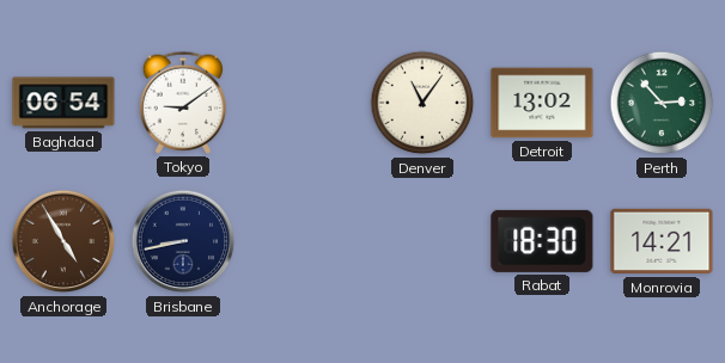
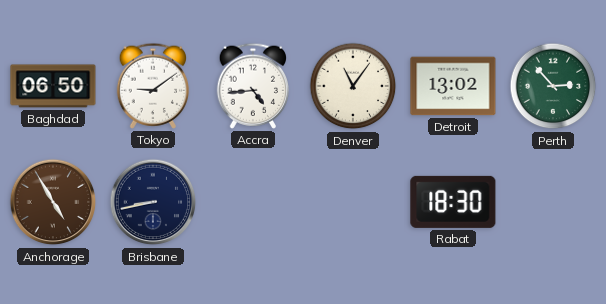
Baghdad: 06:54 -> 06:50 (53, 86)
Accra: none -> 4:44 (253, 86)
Monrovia: 14:21 -> none (662, 241)
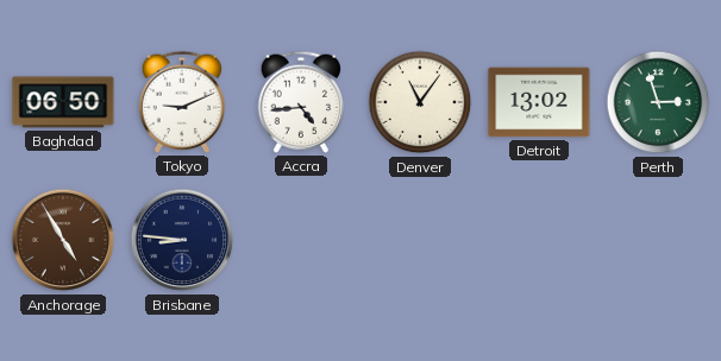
Tokyo: 9:09 -> 9:11 (182, 102)
Perth: 2:53 -> 2:57 (658, 102)
Brisbane: 8:43 -> 8:46 (182, 240)
Rabat: 18:30 -> none (453, 202)
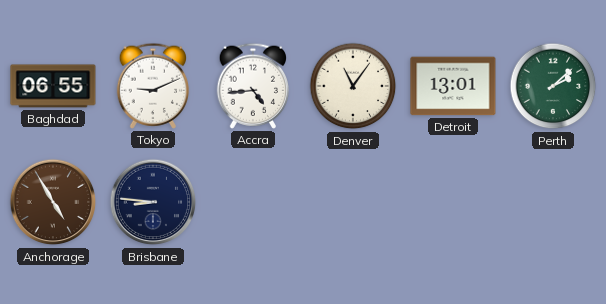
Baghdad: 06:50 -> 06:55 (53, 86)
Detroit: 13:02 -> 13:01 (453, 86)
Perth: 2:57 -> 2:08 (553, 86)
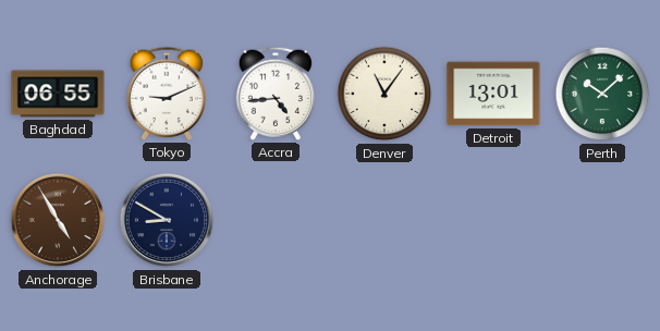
Perth: 2:08 -> 10:08 (602, 94)
Brisbane: 8:46 -> 8:50 (167, 220)
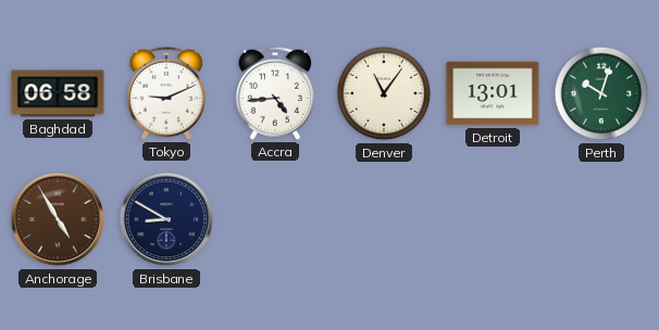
Baghdad: 06:55 -> 06:58 (58, 93)
Perth: 10:08 -> 10:03 (601, 93)
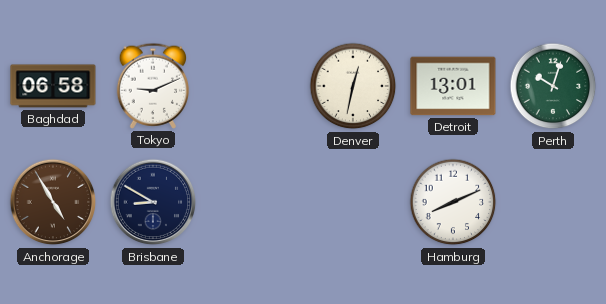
Accra: 4:44 -> none (275, 93)
Denver: 11:06 -> 12:32 (353, 86)
Hamburg: none -> 8:11 (453, 202)
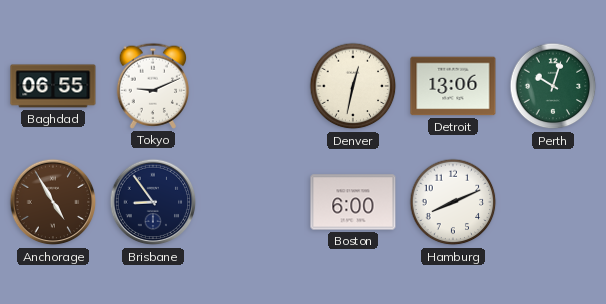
Baghdad: 06:58 -> 06:55 (53, 86)
Detroit: 13:01 -> 13:06 (453, 86)
Brisbane: 8:50 -> 8:54 (153, 202)
Boston: none -> 6:00 (353, 202)
